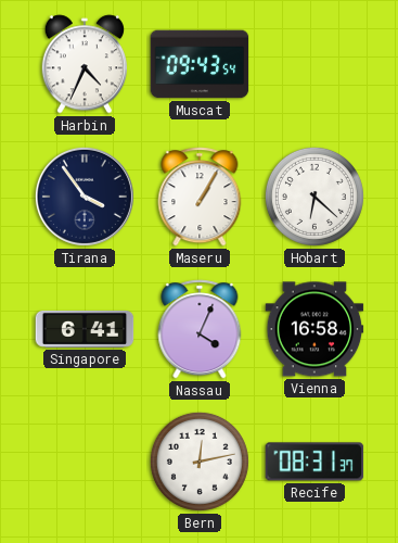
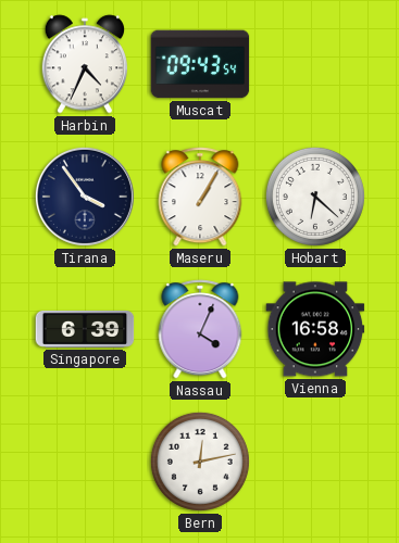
Singapore: 6:41 -> 6:39 (85, 329)
Recife: 08:31 -> none (314, 462)
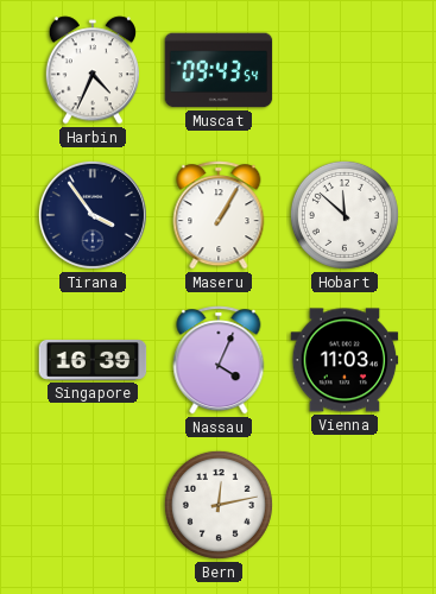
Hobart: 6:22 -> 11:52 (345, 215)
Singapore: 6:39 -> 16:39 (93, 360)
Vienna: 16:58 -> 11:03 (345, 360)
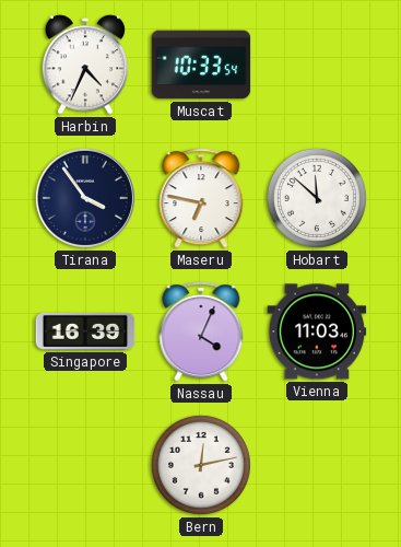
Muscat: 09:43 -> 10:33 (201, 65)
Maseru: 1:05 -> 6:47 (201, 198)
